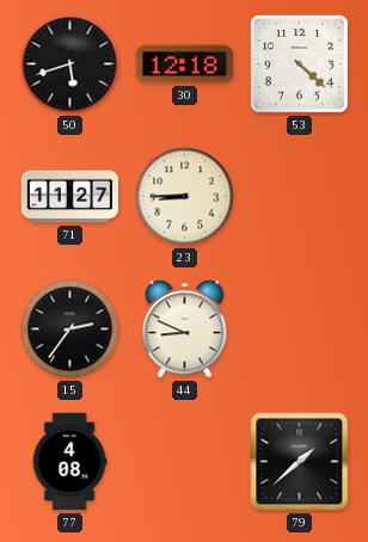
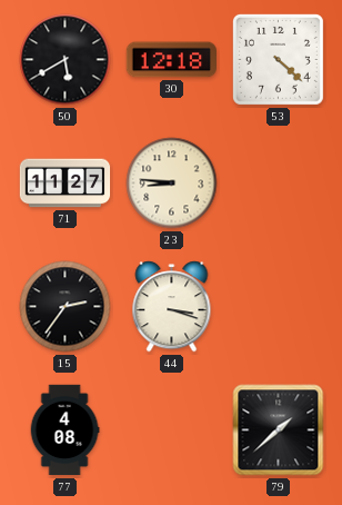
50: 5:42 -> 5:40 (66, 60)
23: 8:45 -> 8:46 (172, 184)
44: 8:49 -> 3:18 (172, 307)
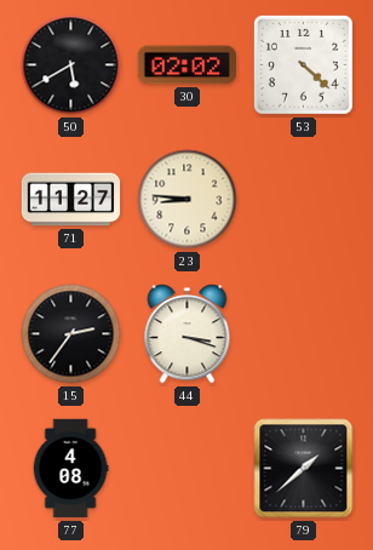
30: 12:18 -> 02:02 (187, 65)
